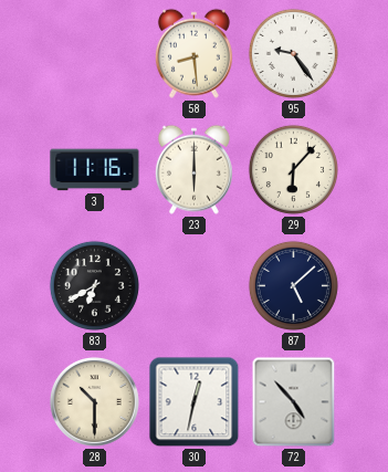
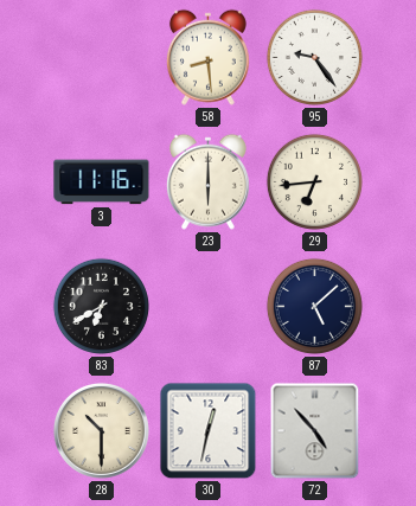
29: 6:07 -> 6:44 (314, 181)
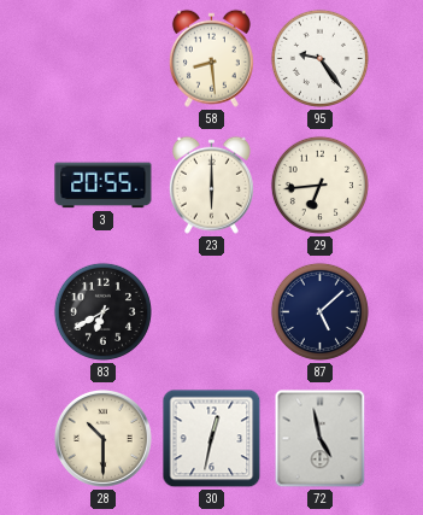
3: 11:16 -> 20:55 (104, 186)
72: 4:53 -> 4:58 (321, 439)
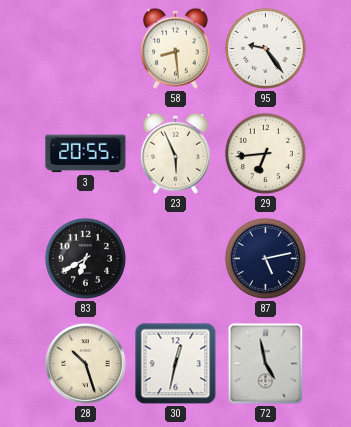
23: 6:00 -> 5:56 (175, 153)
87: 5:08 -> 5:13 (265, 258)
28: 10:30 -> 10:27 (85, 363)
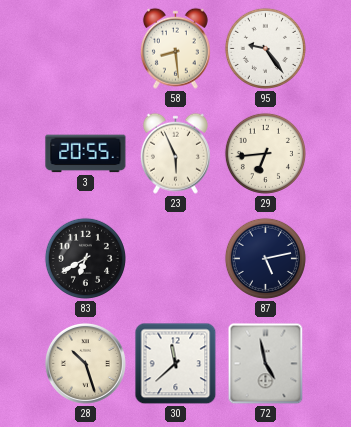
30: 12:32 -> 11:38 (176, 364)
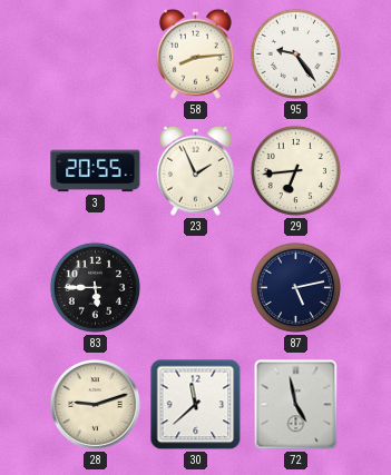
58: 8:29 -> 8:14 (195, 53)
23: 5:56 -> 1:56 (195, 170)
83: 6:40 -> 5:45 (95, 287)
28: 10:27 -> 9:12 (95, 404)
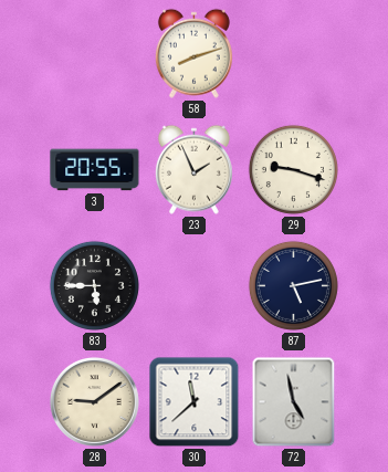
58: 8:14 -> 8:12 (193, 53)
95: 9:24 -> none (295, 53)
29: 6:44 -> 9:18 (293, 169)
28: 9:12 -> 9:09 (94, 401)
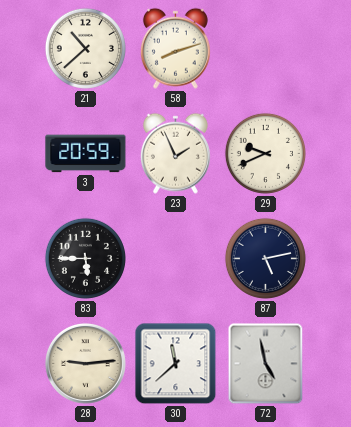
21: none -> 10:38 (85, 48)
3: 20:55 -> 20:59 (86, 154)
29: 9:18 -> 9:41 (265, 153)
28: 9:09 -> 9:14 (85, 363)
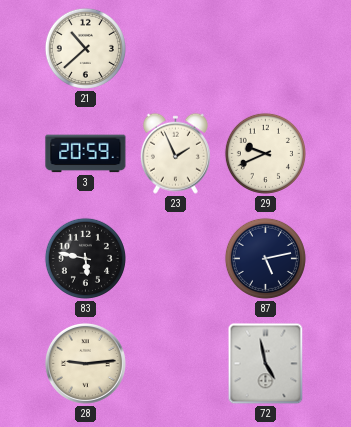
58: 8:12 -> none (175, 48)
83: 5:45 -> 5:47 (85, 258)
30: 11:38 -> none (176, 364)
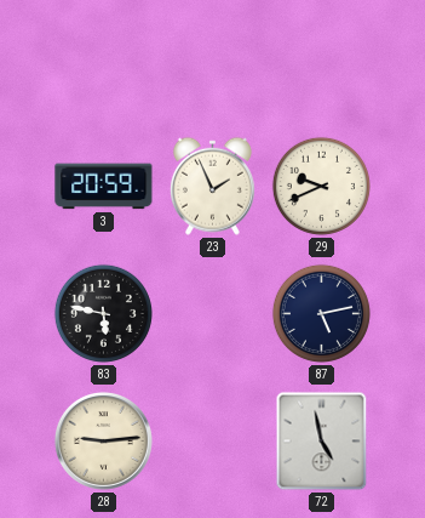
21: 10:38 -> none (85, 48)
